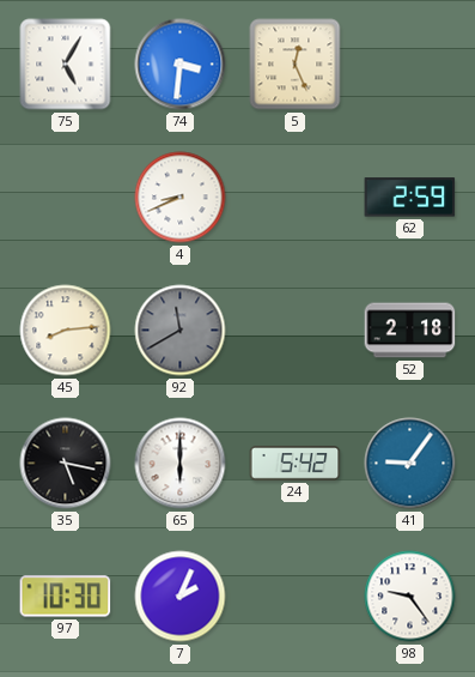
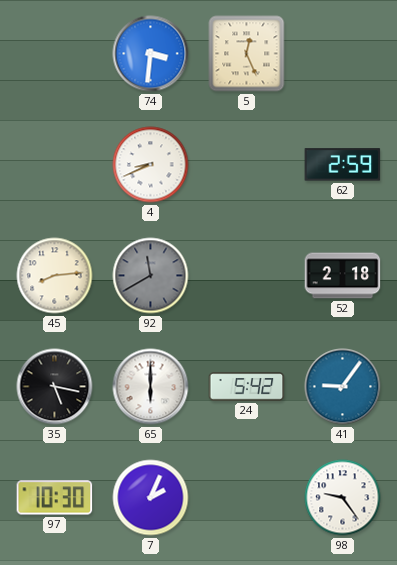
75: 5:05 -> none (66, 65)
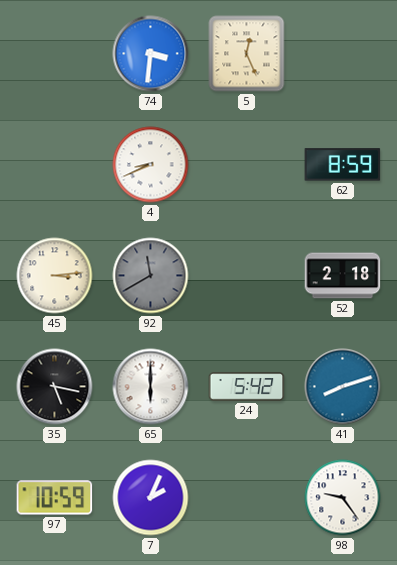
62: 2:59 -> 8:59 (343, 165)
45: 8:14 -> 3:14 (55, 276)
41: 9:06 -> 8:12 (343, 387)
97: 10:30 -> 10:59 (55, 498)
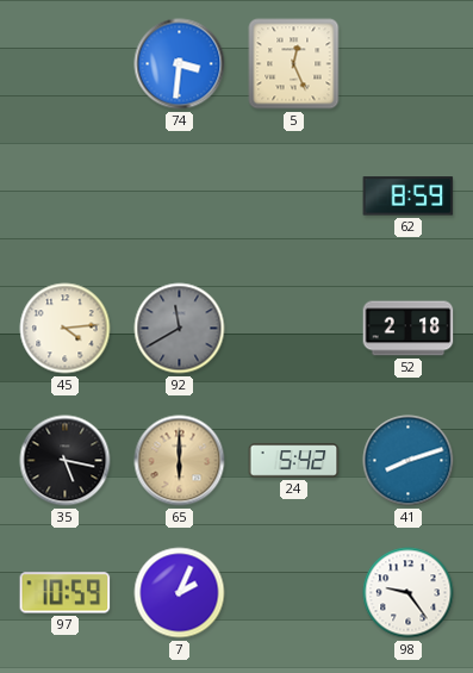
4: 8:41 -> none (151, 165)
45: 3:14 -> 4:14 (66, 329)
65 dial: white -> champagne (180, 461)
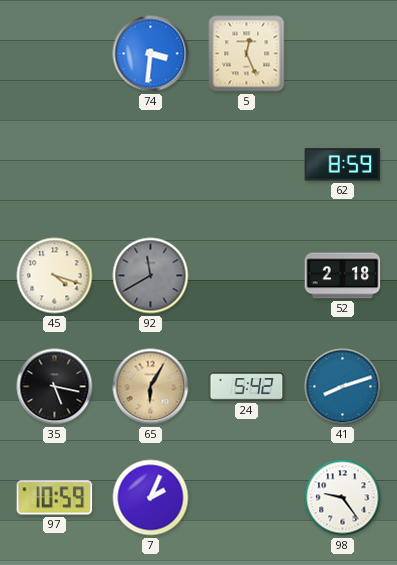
45: 4:14 -> 4:18 (55, 276)
65: 6:00 -> 6:05 (151, 387)
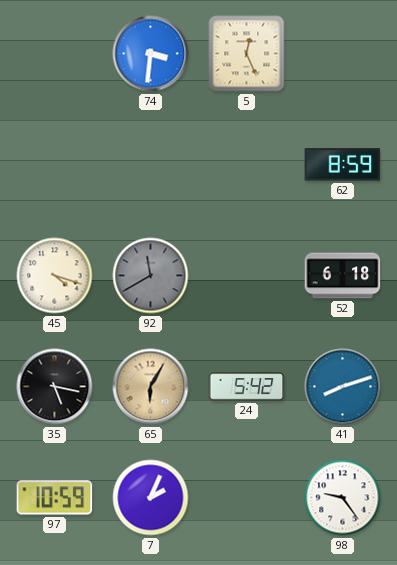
52: 2:18 -> 6:18 (343, 276)
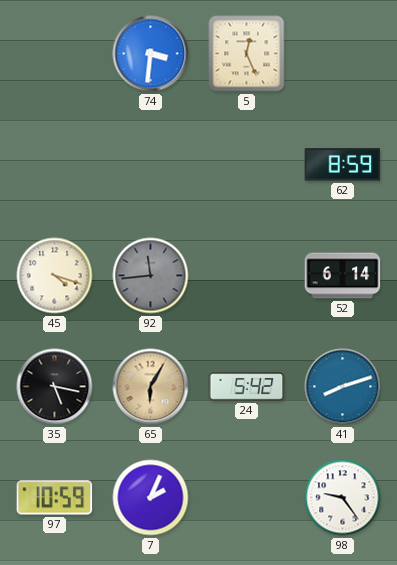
92: 11:40 -> 11:44 (151, 276)
52: 6:18 -> 6:14 (343, 276)
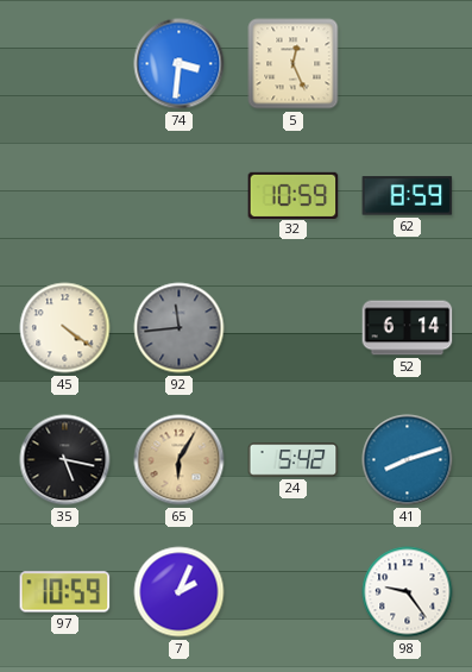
32: none -> 10:59 (294, 195)
45: 4:18 -> 4:21 (65, 328)
